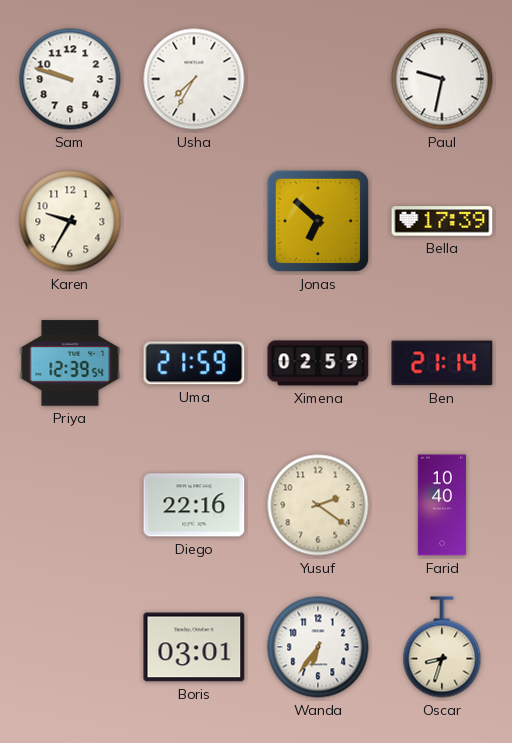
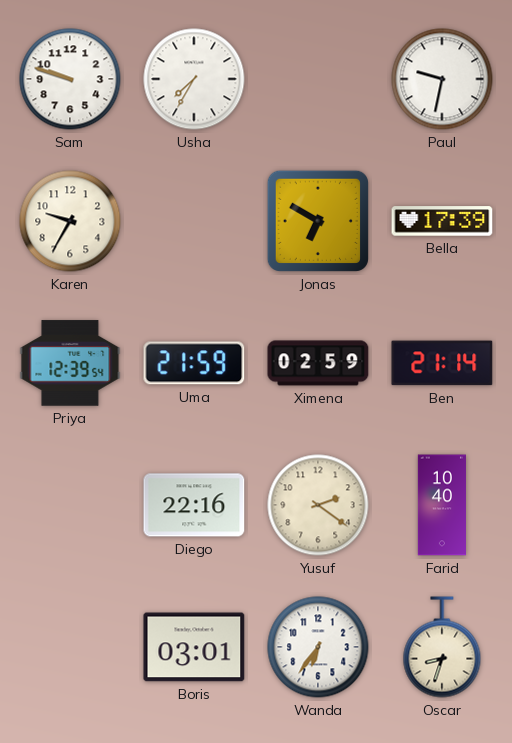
Jonas: 6:52 -> 6:50 (318, 221)
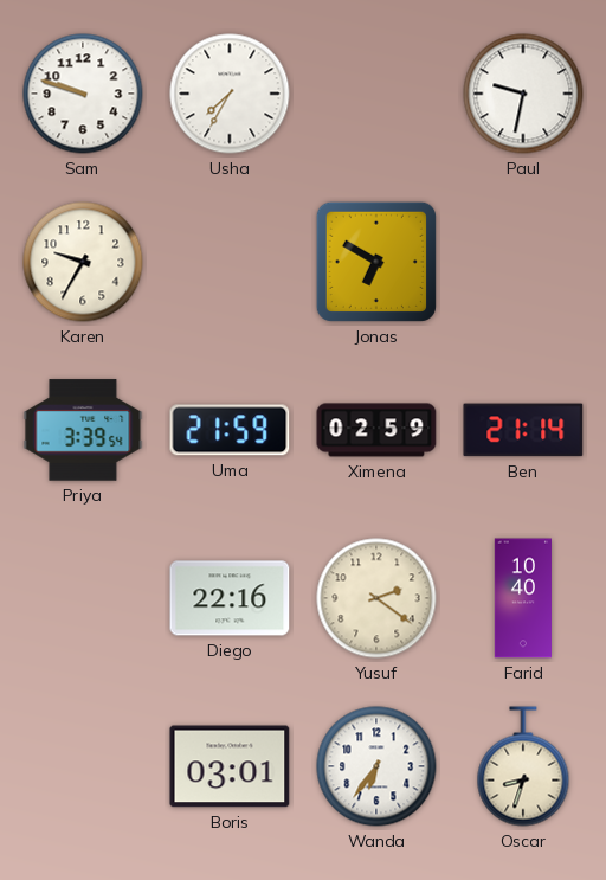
Bella: 17:39 -> none (442, 221)
Priya: 12:39 -> 3:39 (83, 430)
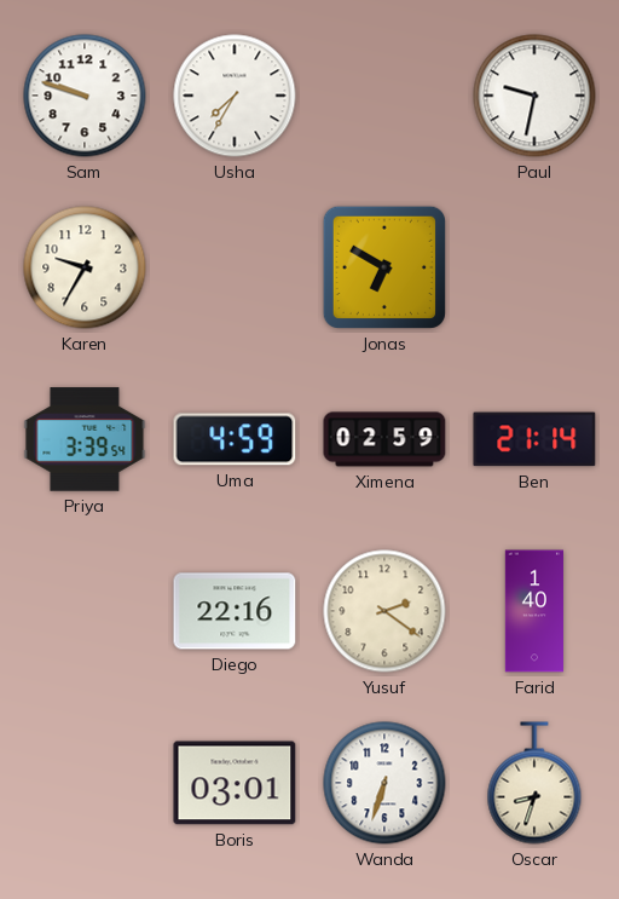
Uma: 21:59 -> 4:59 (235, 439)
Farid: 10:40 -> 1:40 (533, 611)
Wanda: 6:36 -> 6:33 (384, 783)
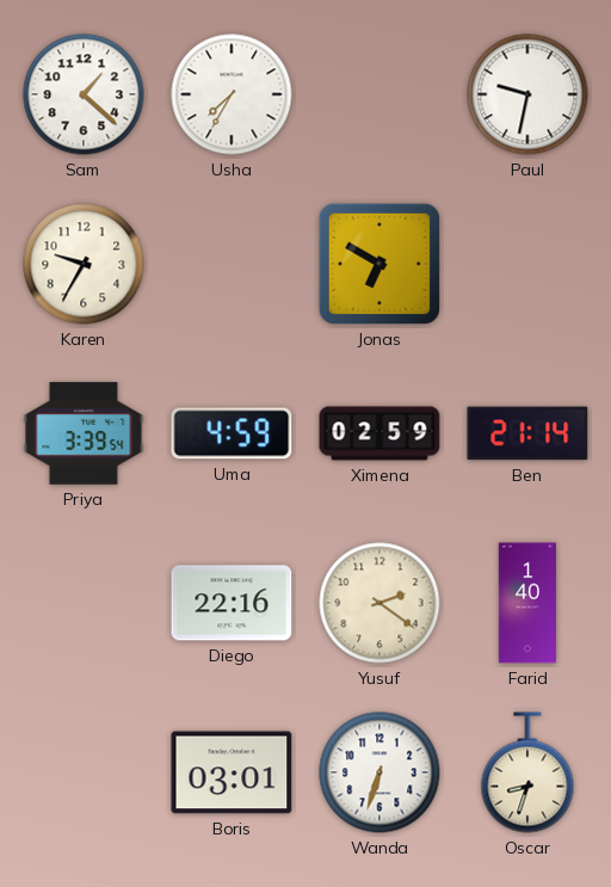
Sam: 9:48 -> 1:22 (84, 94)
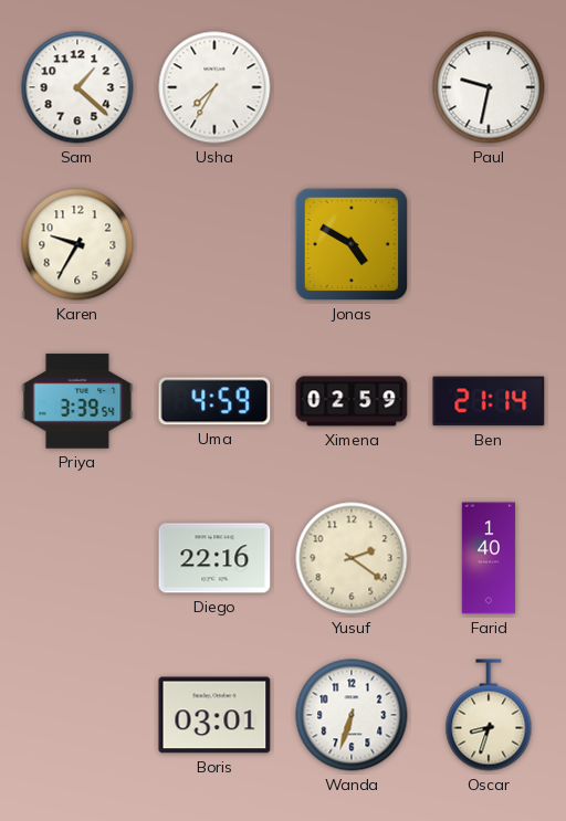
Jonas: 6:50 -> 4:50 (352, 244)
